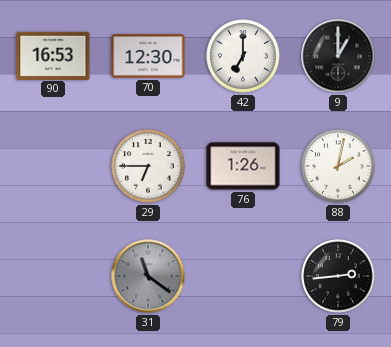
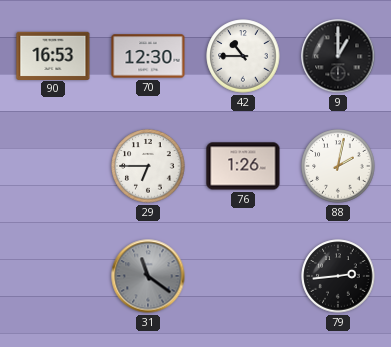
42: 7:00 -> 10:45 (243, 56)
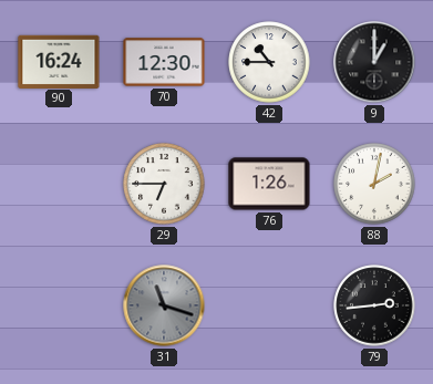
90: 16:53 -> 16:24 (59, 61)
31: 11:21 -> 11:18 (164, 305)
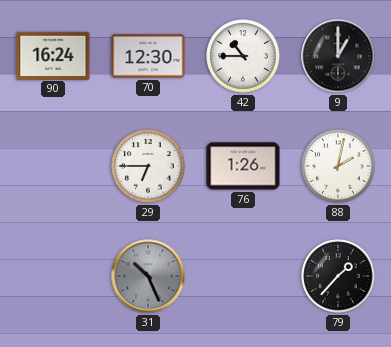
31: 11:18 -> 10:26 (148, 276)
79: 2:44 -> 1:37 (338, 276)
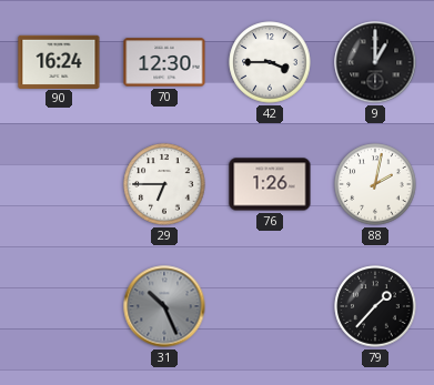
42: 10:45 -> 3:45 (270, 62)
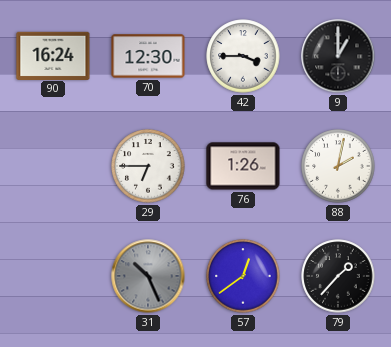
57: none -> 12:39 (243, 276)
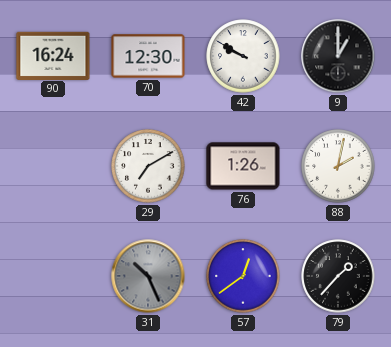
42: 3:45 -> 9:50 (243, 56)
29: 6:45 -> 7:10 (148, 166)
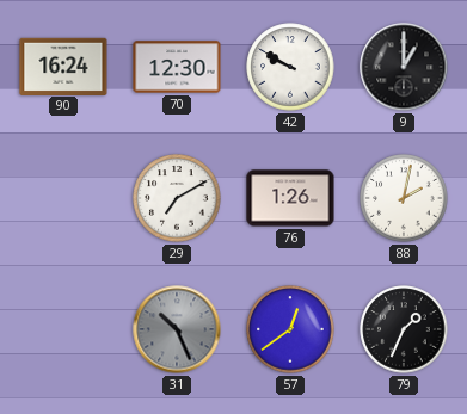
79: 1:37 -> 1:34 (404, 329)
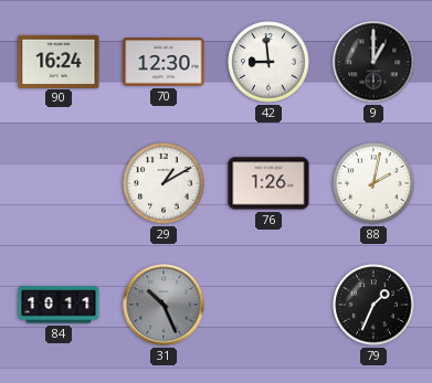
42: 9:50 -> 8:59 (268, 62)
29: 7:10 -> 1:10 (164, 183)
84: none -> 10:11 (59, 305)
57: 12:39 -> none (290, 329)
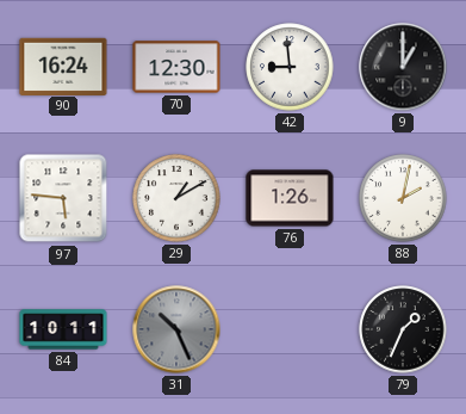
97: none -> 5:46 (63, 198)
